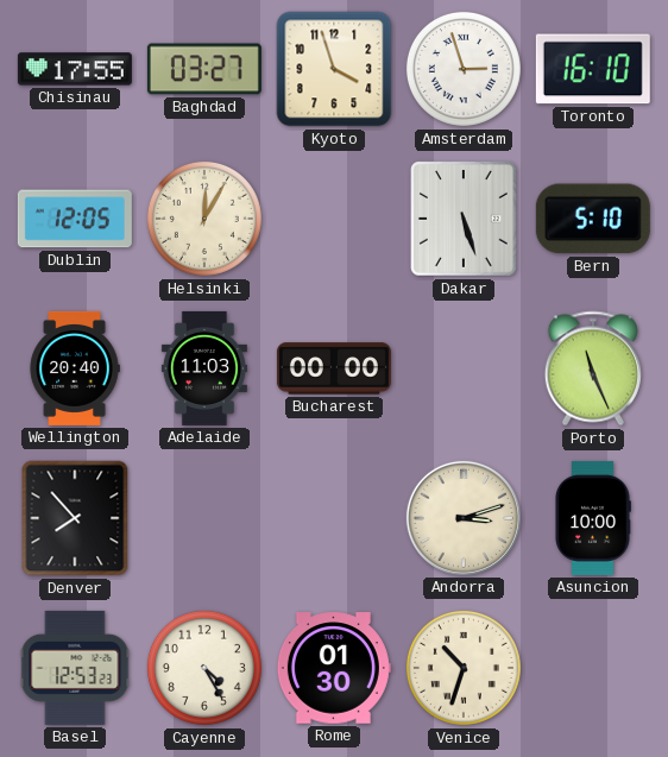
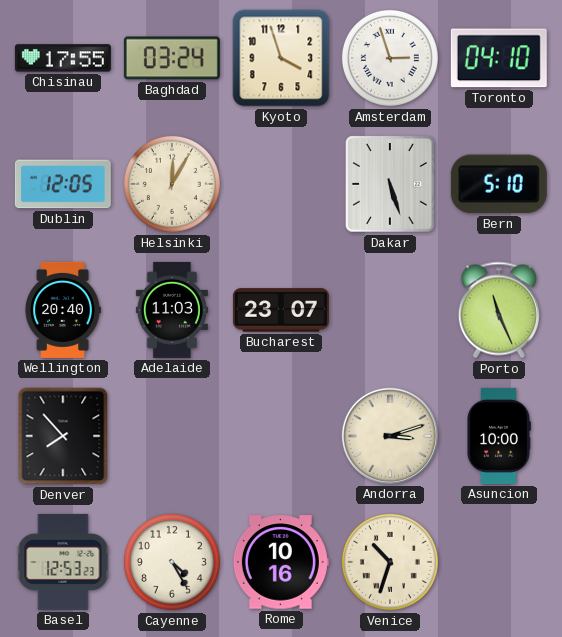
Baghdad: 03:27 -> 03:24 (172, 58)
Toronto: 16:10 -> 04:10 (499, 58)
Bucharest: 00:00 -> 23:07 (281, 310)
Rome: 01:30 -> 10:16 (281, 562)
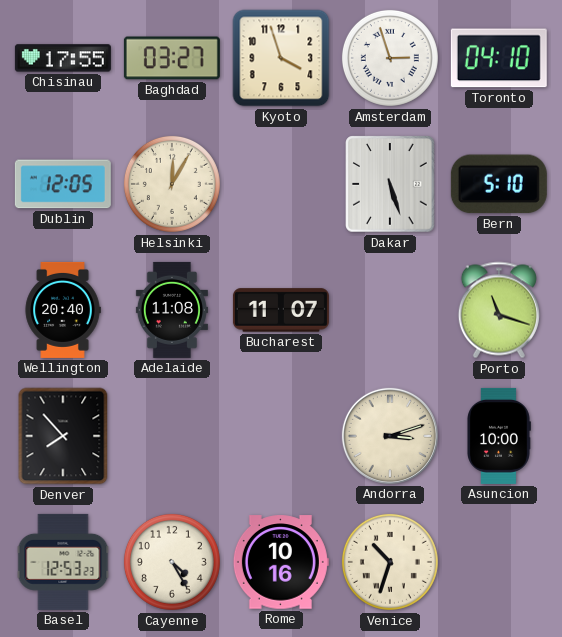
Baghdad: 03:24 -> 03:27 (172, 58)
Adelaide: 11:03 -> 11:08 (172, 310)
Bucharest: 23:07 -> 11:07 (281, 310)
Porto: 11:26 -> 11:18 (499, 310)
